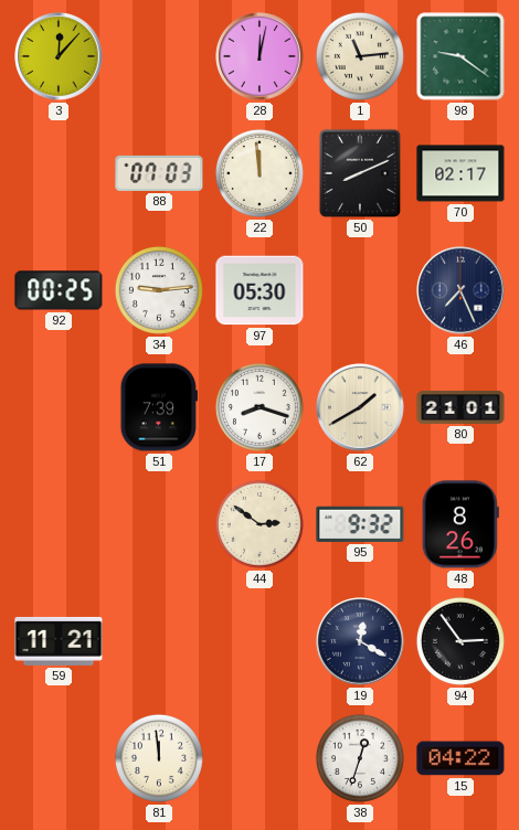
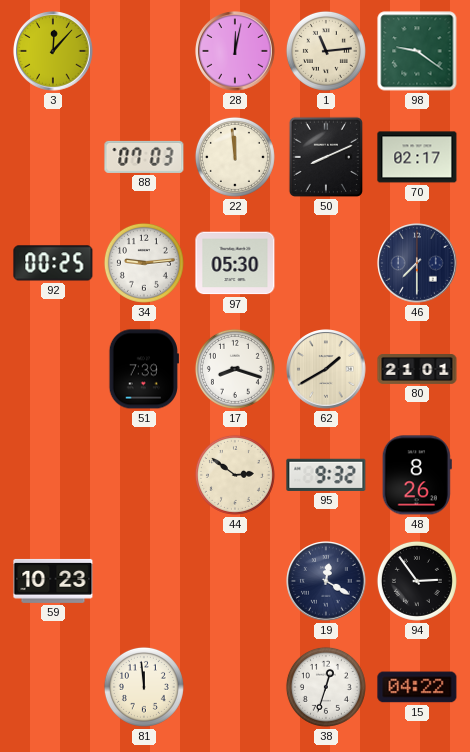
46: 7:26 -> 7:30 (417, 263)
59: 11:21 -> 10:23 (53, 581)
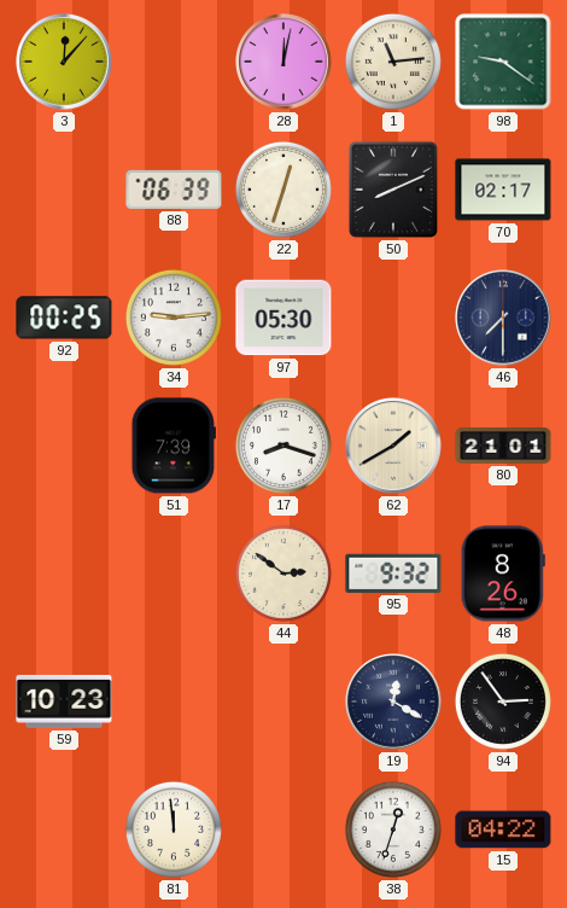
88: 07:03 -> 06:39 (174, 190)
22: 11:59 -> 12:33 (283, 190)
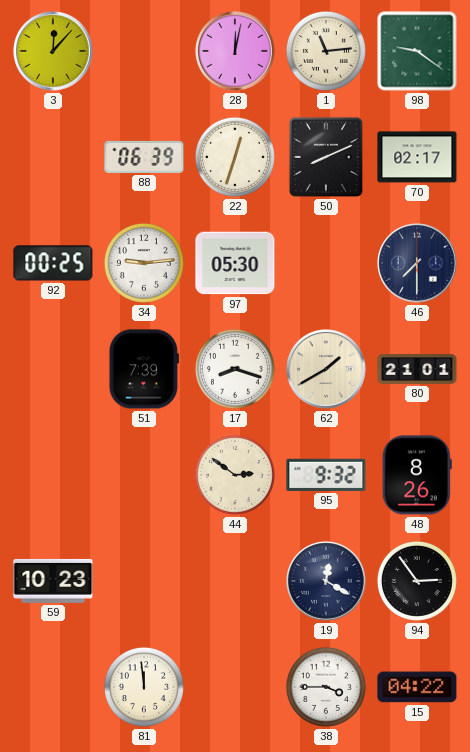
38: 12:33 -> 3:45 (326, 687)
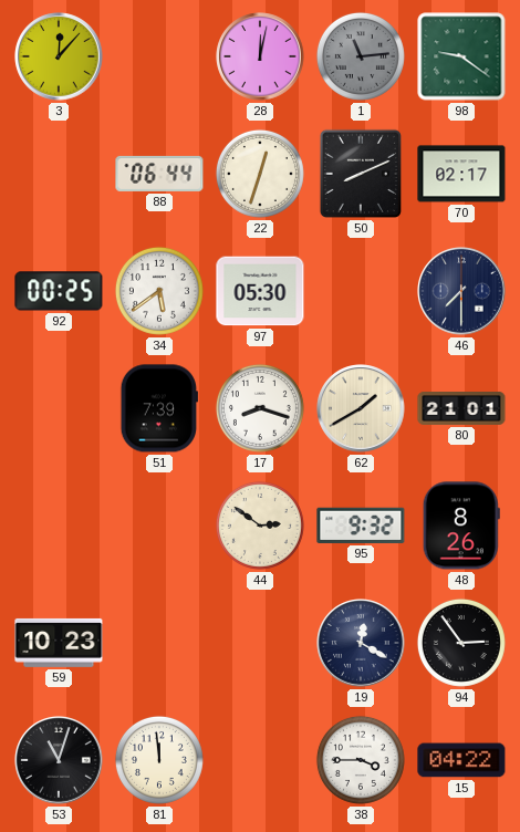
1 dial: cream -> grey (361, 56)
88: 06:39 -> 06:44 (159, 174)
34: 9:14 -> 5:39 (159, 291)
53: none -> 11:03 (59, 760)
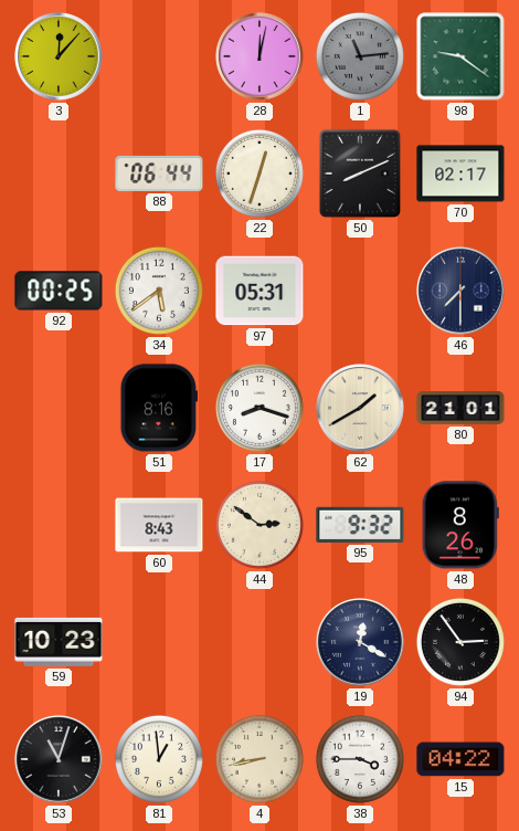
97: 05:30 -> 05:31 (259, 291)
51: 7:39 -> 8:16 (159, 408)
60: none -> 8:43 (159, 525)
81: 11:59 -> 12:59 (159, 759)
4: none -> 8:43 (259, 759)
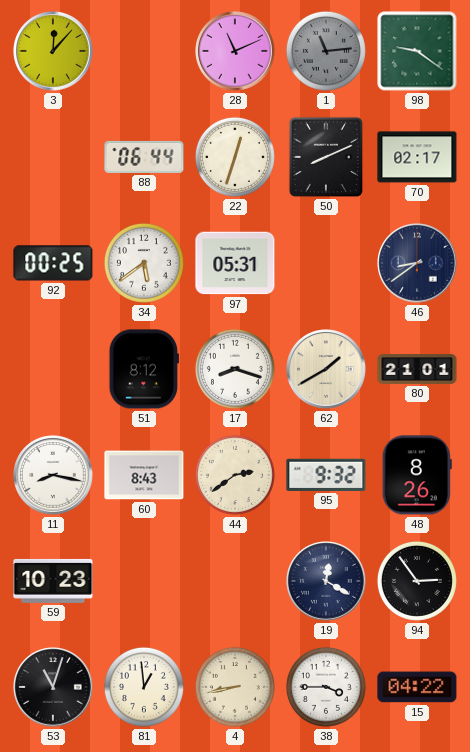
28: 12:02 -> 11:11 (235, 51)
46: 7:30 -> 8:39 (417, 263)
51: 8:16 -> 8:12 (144, 369)
11: none -> 8:17 (53, 475)
44: 2:51 -> 2:39 (235, 475)
